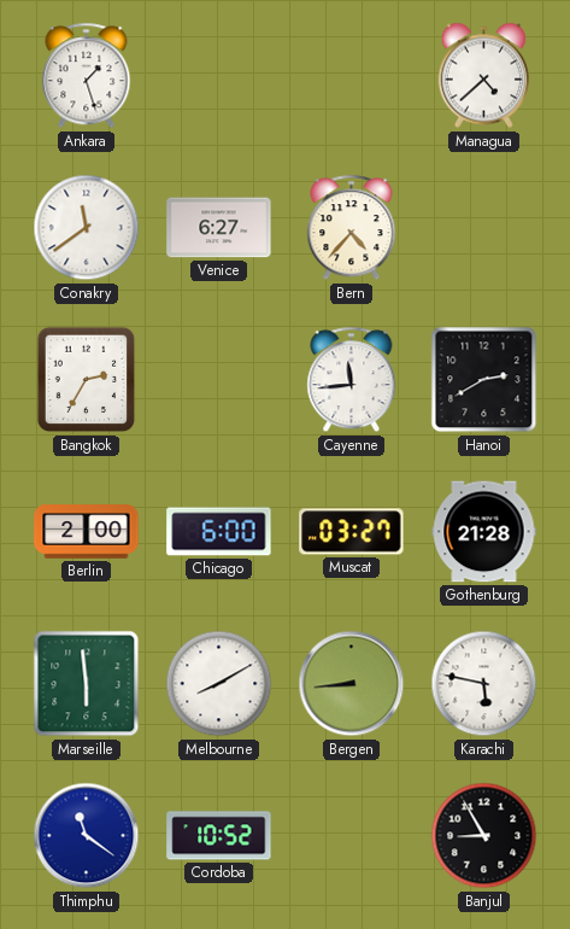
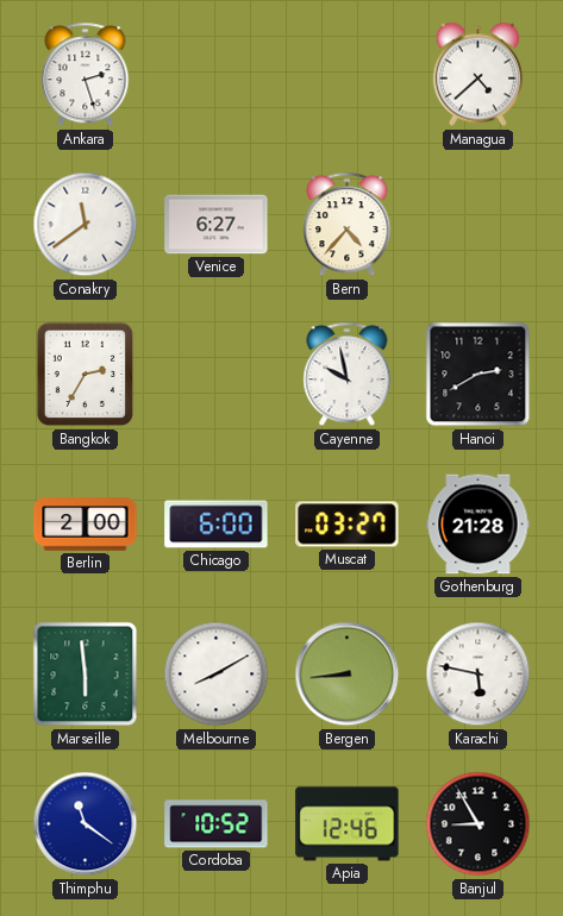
Ankara: 1:27 -> 2:27 (86, 75)
Cayenne: 11:44 -> 9:58 (348, 375)
Apia: none -> 12:46 (348, 824)
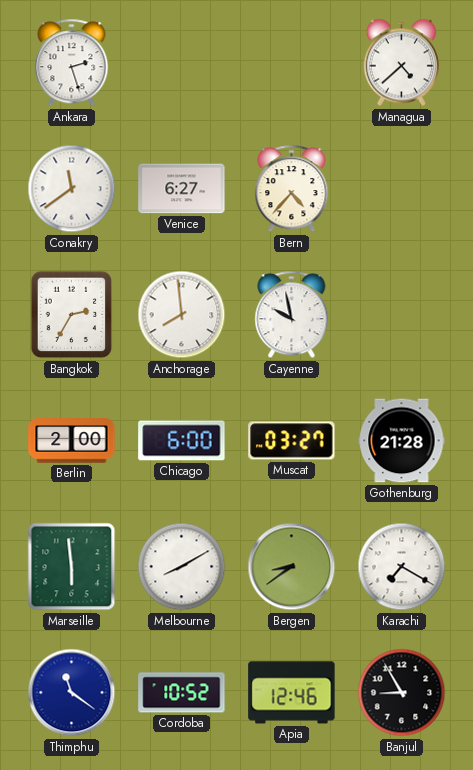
Anchorage: none -> 7:59 (182, 315)
Hanoi: 2:40 -> none (478, 375)
Bergen: 8:44 -> 8:39 (292, 567)
Karachi: 5:47 -> 7:20 (402, 567)
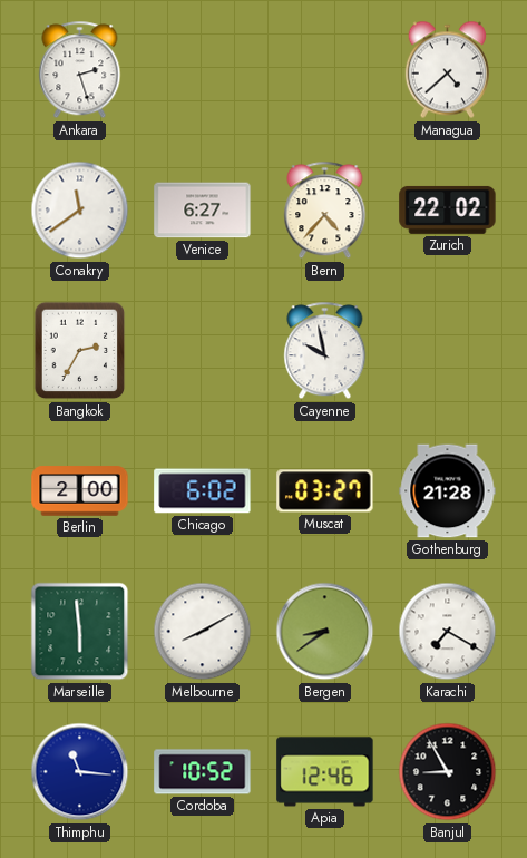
Zurich: none -> 22:02 (448, 209)
Anchorage: 7:59 -> none (182, 315)
Chicago: 6:00 -> 6:02 (203, 491)
Thimphu: 11:21 -> 11:16 (80, 772)
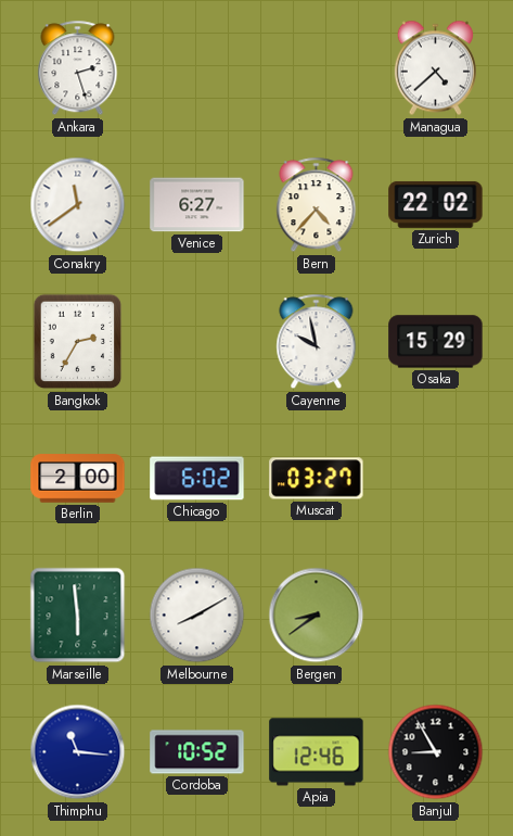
Osaka: none -> 15:29 (436, 342)
Gothenburg: 21:28 -> none (448, 491)
Karachi: 7:20 -> none (448, 632)
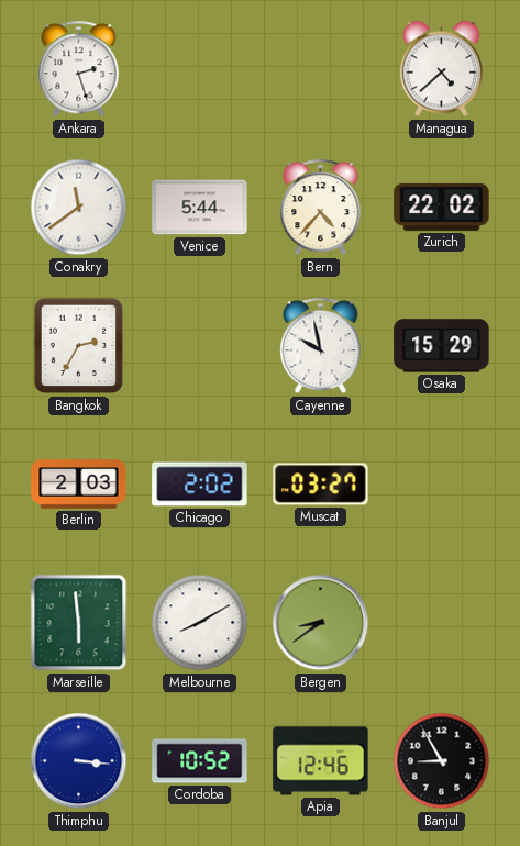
Venice: 6:27 -> 5:44 (200, 208)
Berlin: 2:00 -> 2:03 (79, 485)
Chicago: 6:02 -> 2:02 (200, 485)
Thimphu: 11:16 -> 3:16 (79, 761)
